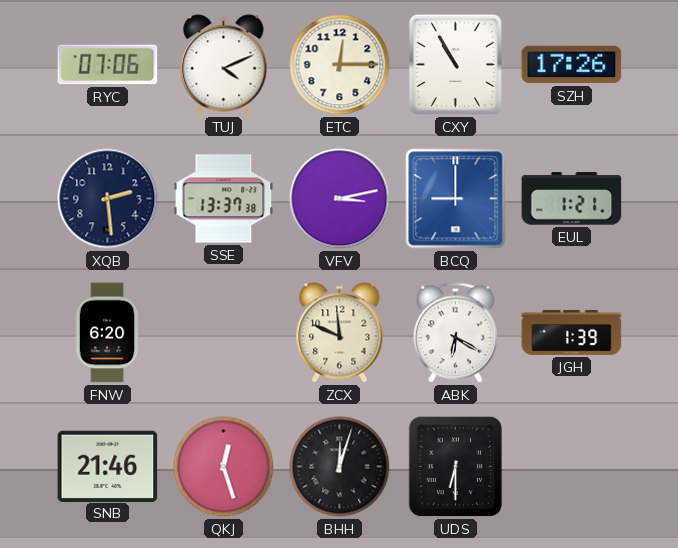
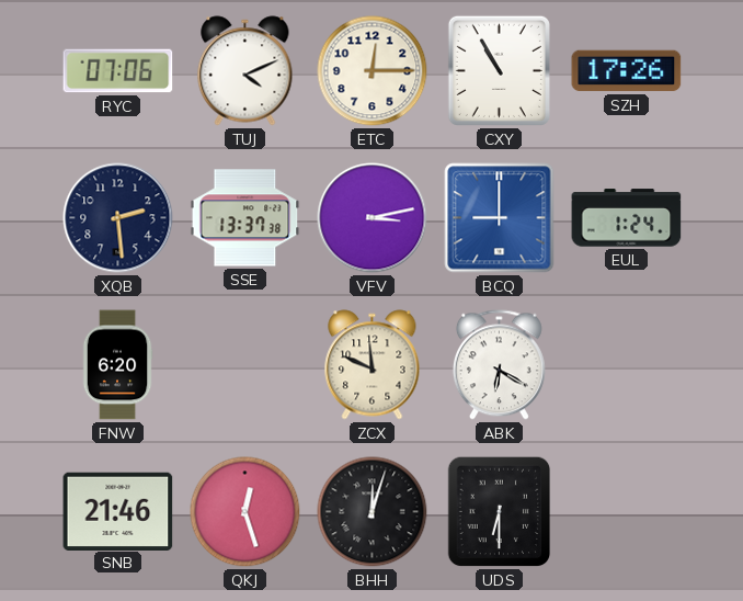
EUL: 1:21 -> 1:24 (627, 218)
JGH: 1:39 -> none (572, 332)
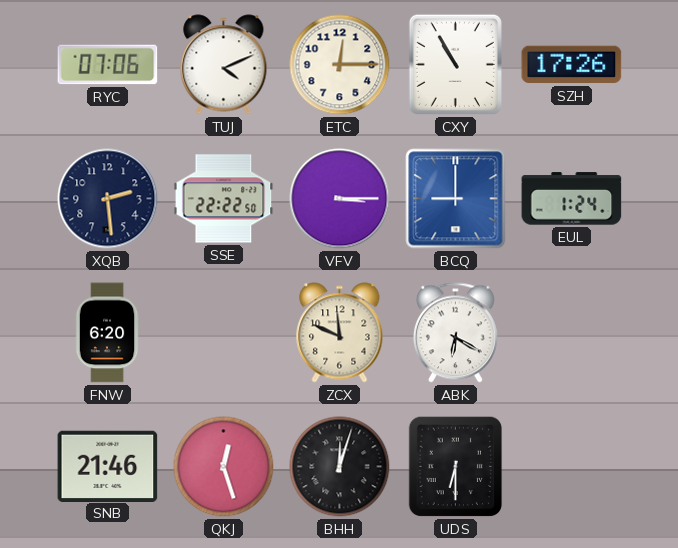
SSE: 13:37 -> 22:22 (224, 199)
VFV: 3:13 -> 3:15 (340, 199)
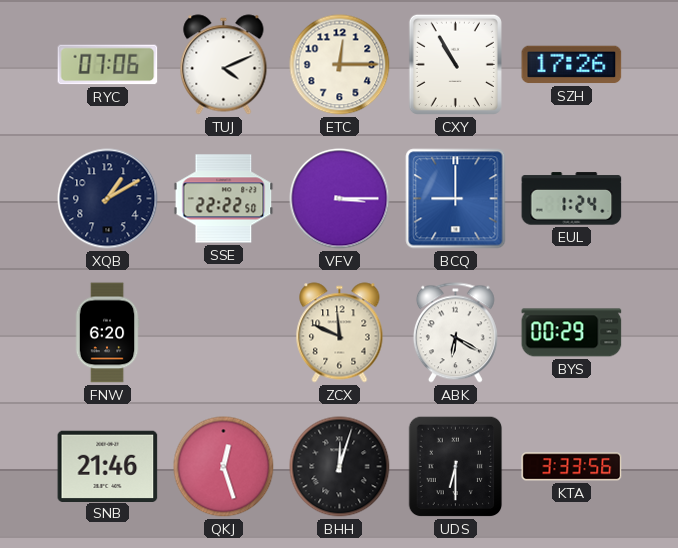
XQB: 2:29 -> 1:10 (108, 199)
BYS: none -> 00:29 (572, 333)
KTA: none -> 3:33 (572, 467)
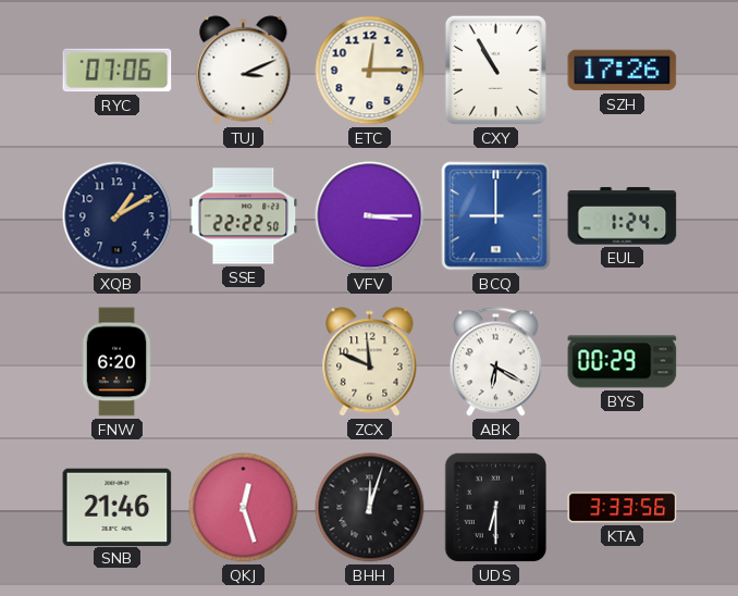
TUJ: 4:11 -> 3:11 (244, 71)
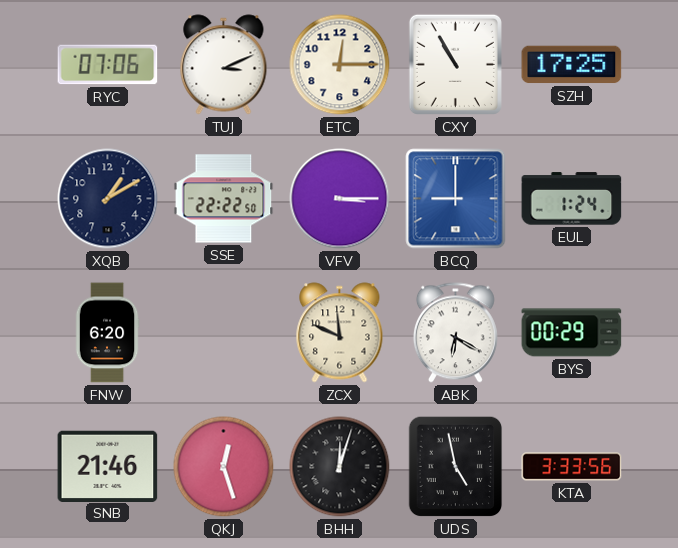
SZH: 17:26 -> 17:25 (572, 65)
UDS: 6:30 -> 4:58 (456, 467)
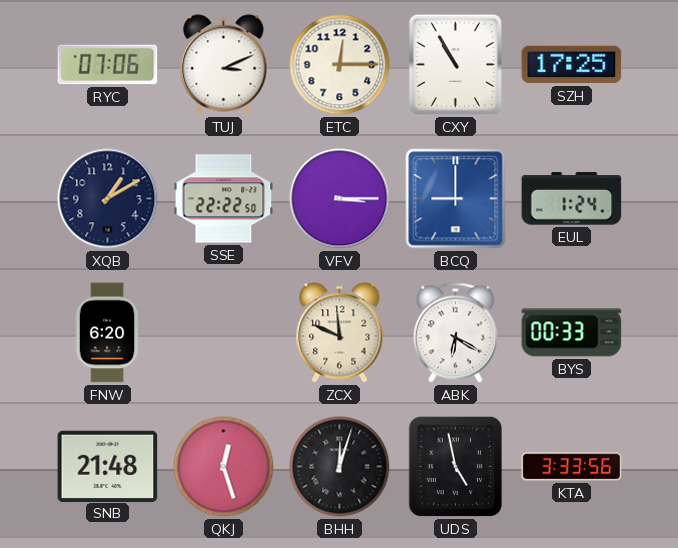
BYS: 00:29 -> 00:33 (572, 333)
SNB: 21:46 -> 21:48 (108, 466)
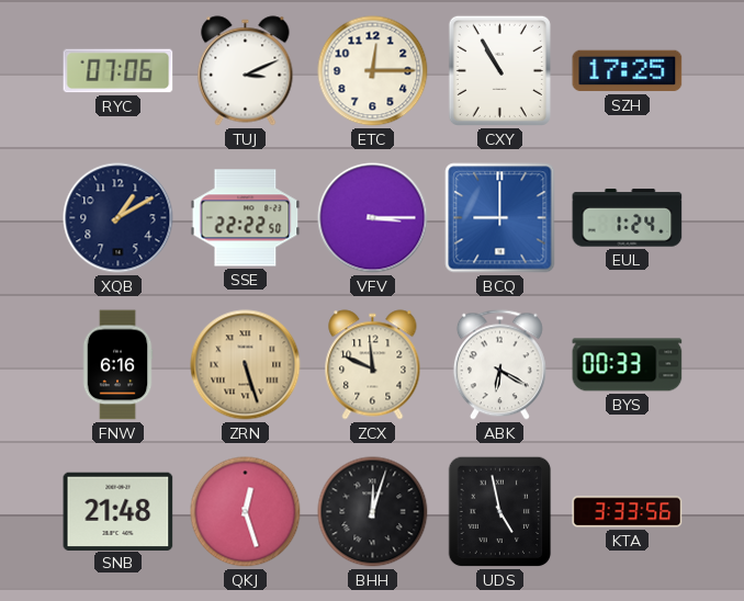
FNW: 6:20 -> 6:16 (117, 365)
ZRN: none -> 5:27 (246, 365)
